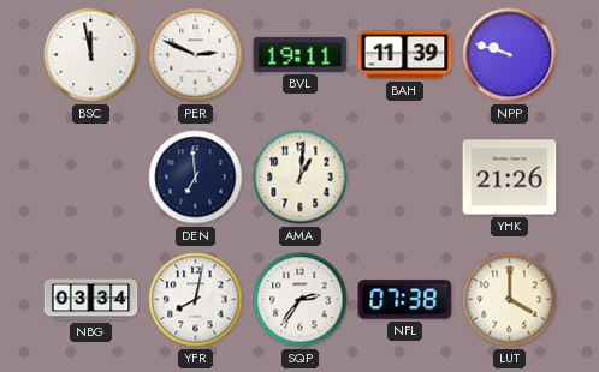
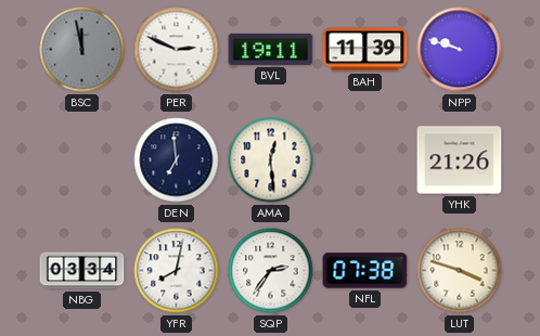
BSC dial: white -> grey (82, 50)
AMA: 1:01 -> 12:29 (271, 160)
LUT: 4:00 -> 3:48 (460, 271)
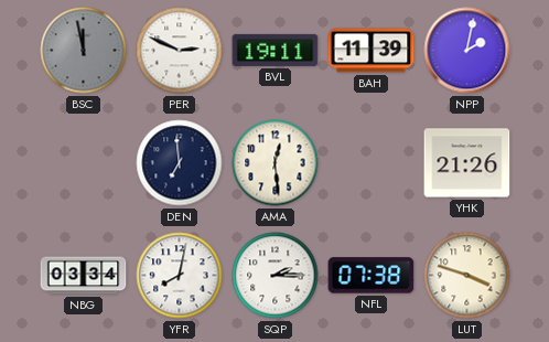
NPP: 9:48 -> 2:02 (467, 51)
SQP: 2:36 -> 2:15 (276, 276)
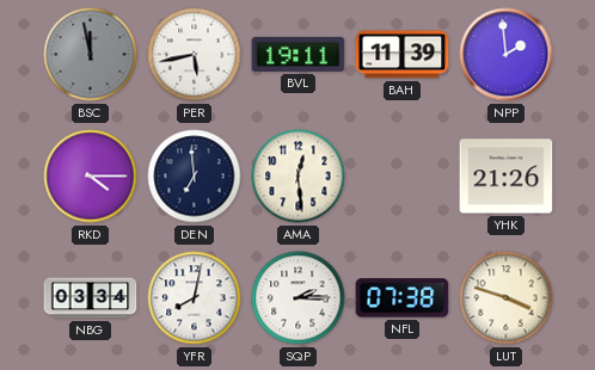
PER: 2:49 -> 5:43 (195, 55)
NPP: 2:02 -> 1:59 (507, 55)
RKD: none -> 4:15 (91, 177)
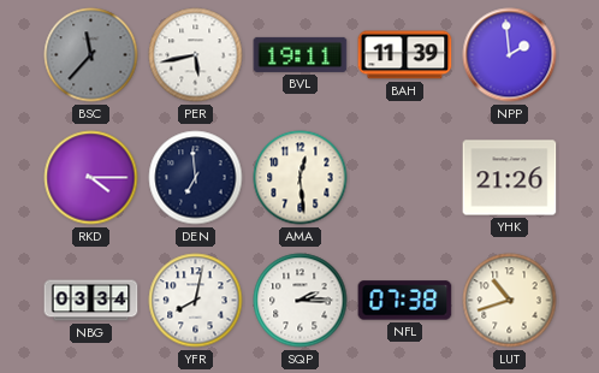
BSC: 11:58 -> 11:37 (91, 55)
LUT: 3:48 -> 10:42 (510, 301)
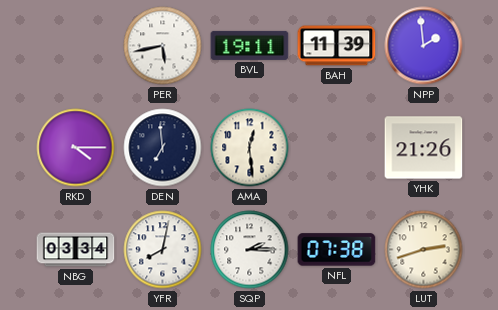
BSC: 11:37 -> none (91, 55)
LUT: 10:42 -> 2:42 (424, 250)
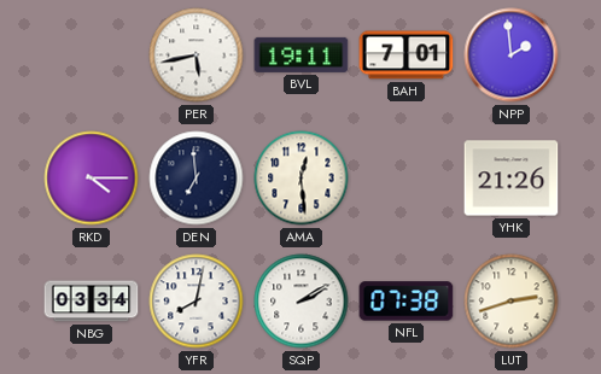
BAH: 11:39 -> 7:01 (407, 55)
SQP: 2:15 -> 2:10 (302, 302)
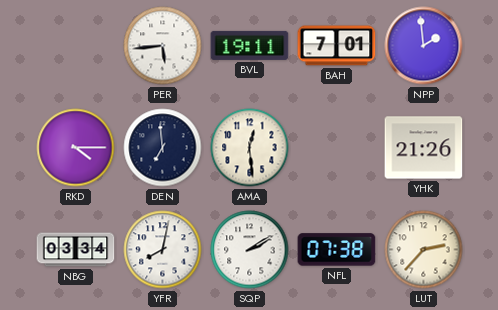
PER: 5:43 -> 5:44 (163, 46)
LUT: 2:42 -> 2:37 (424, 250)
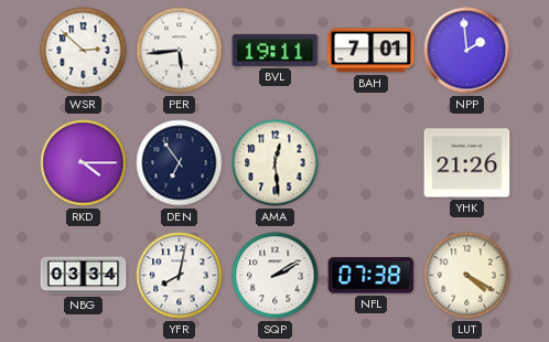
WSR: none -> 2:52 (84, 51)
DEN: 6:59 -> 6:54 (180, 163)
LUT: 2:37 -> 4:20 (467, 276)
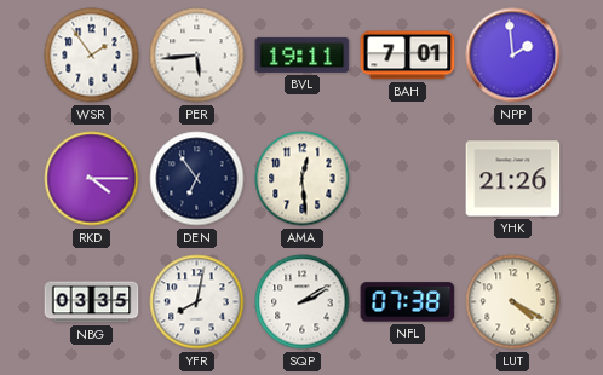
WSR: 2:52 -> 1:54 (92, 56)
NBG: 03:34 -> 03:35 (92, 302)
